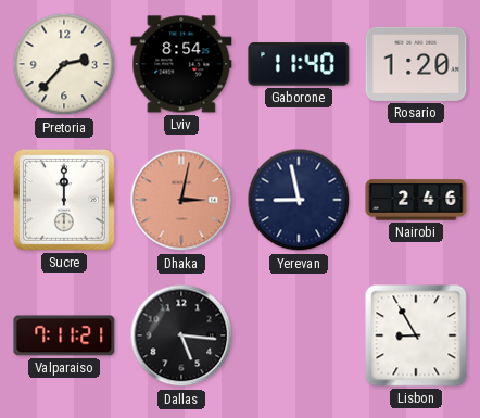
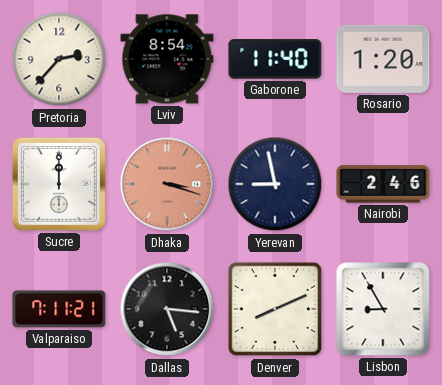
Dhaka: 3:02 -> 3:18 (167, 184)
Denver: none -> 8:11 (275, 309)
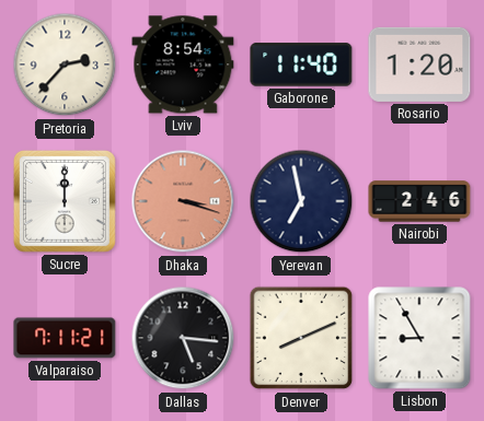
Yerevan: 8:58 -> 6:58 (301, 201)
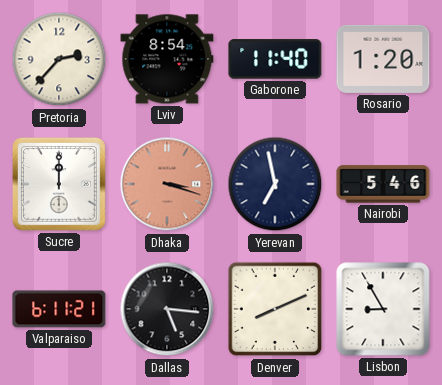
Nairobi: 2:46 -> 5:46 (383, 184)
Valparaiso: 7:11 -> 6:11 (59, 309)
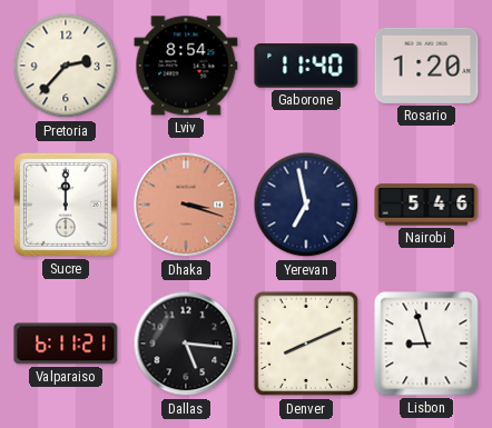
Lisbon: 8:55 -> 8:57 (426, 344)
